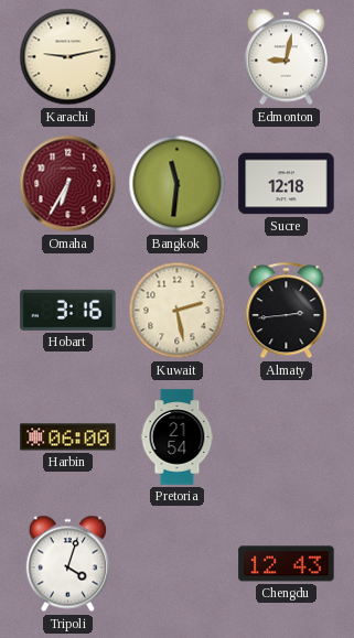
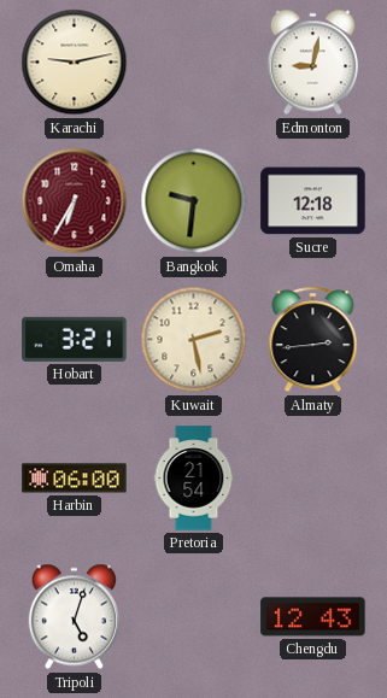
Bangkok: 11:31 -> 9:31 (194, 201)
Hobart: 3:16 -> 3:21 (75, 339)
Tripoli: 4:03 -> 5:03 (74, 617)
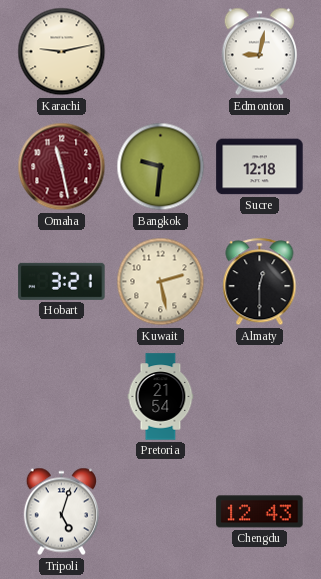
Omaha: 6:35 -> 11:28 (62, 167)
Almaty: 2:44 -> 12:30 (260, 282)
Harbin: 06:00 -> none (75, 479)
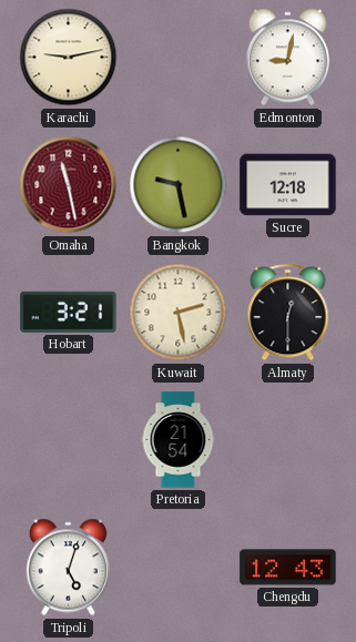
Bangkok: 9:31 -> 9:28 (179, 185)
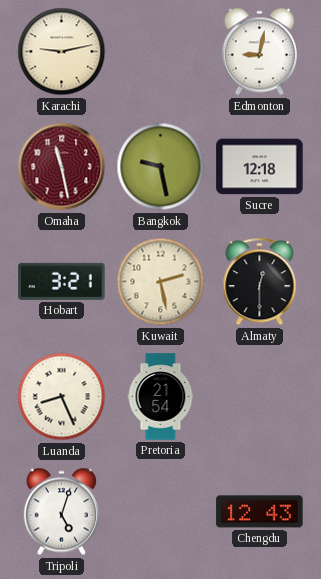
Luanda: none -> 8:26 (62, 397)
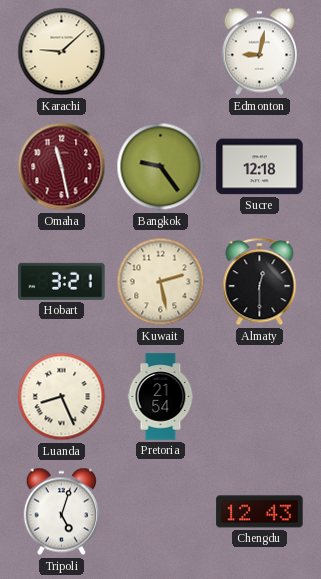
Karachi: 9:13 -> 9:08 (62, 52)
Bangkok: 9:28 -> 9:24 (161, 167)
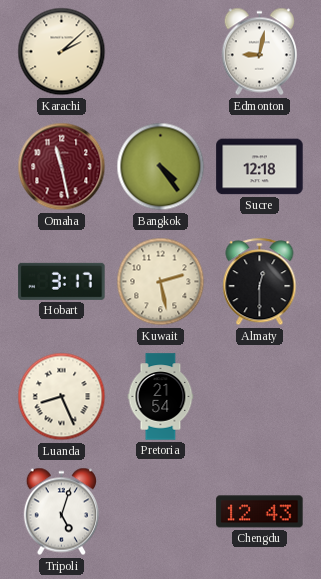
Karachi: 9:08 -> 2:08 (62, 52)
Bangkok: 9:24 -> 4:24 (161, 167)
Hobart: 3:21 -> 3:17 (62, 281)
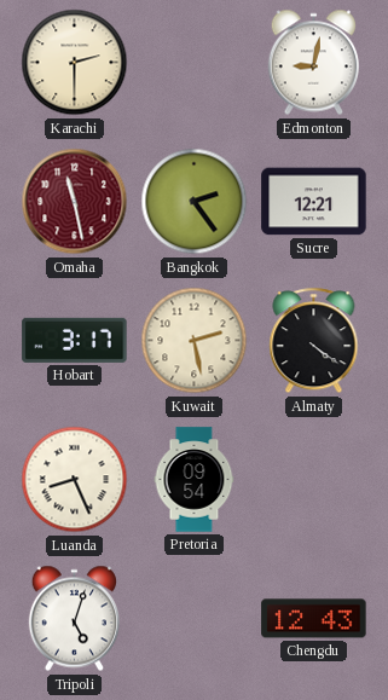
Karachi: 2:08 -> 2:30 (75, 63)
Bangkok: 4:24 -> 2:24 (195, 202)
Sucre: 12:18 -> 12:21 (314, 202)
Almaty: 12:30 -> 4:21 (314, 341)
Pretoria: 21:54 -> 09:54 (195, 480)
